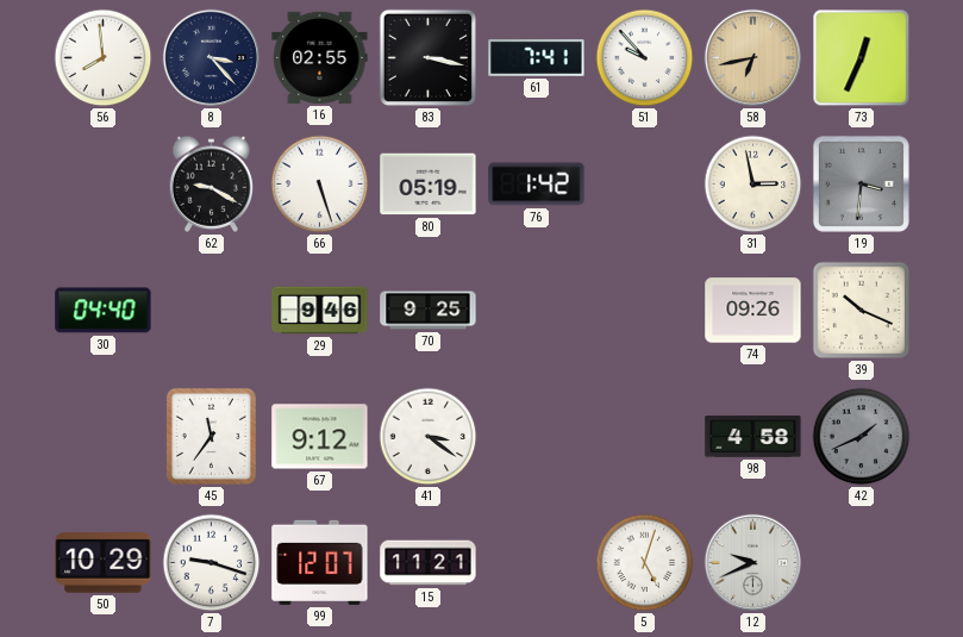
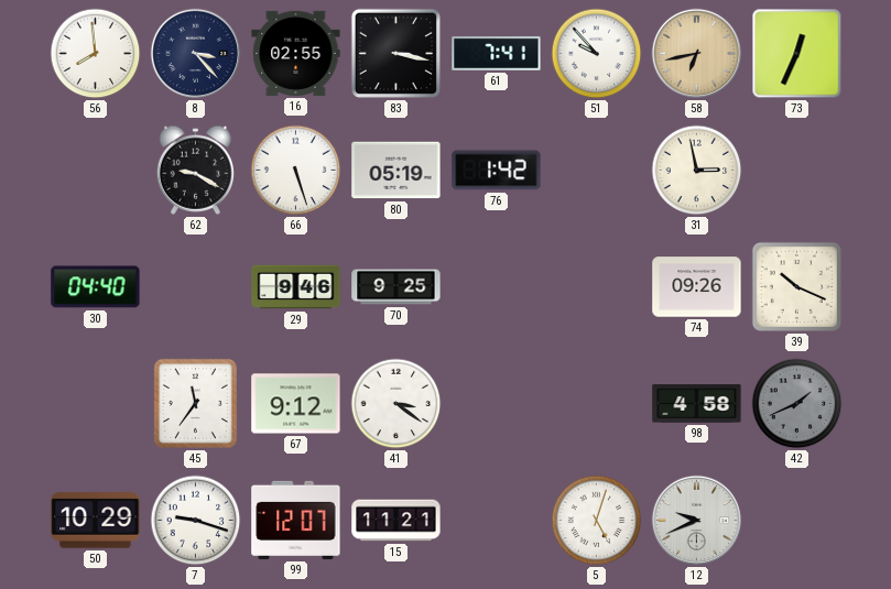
19: 3:31 -> none (861, 183)
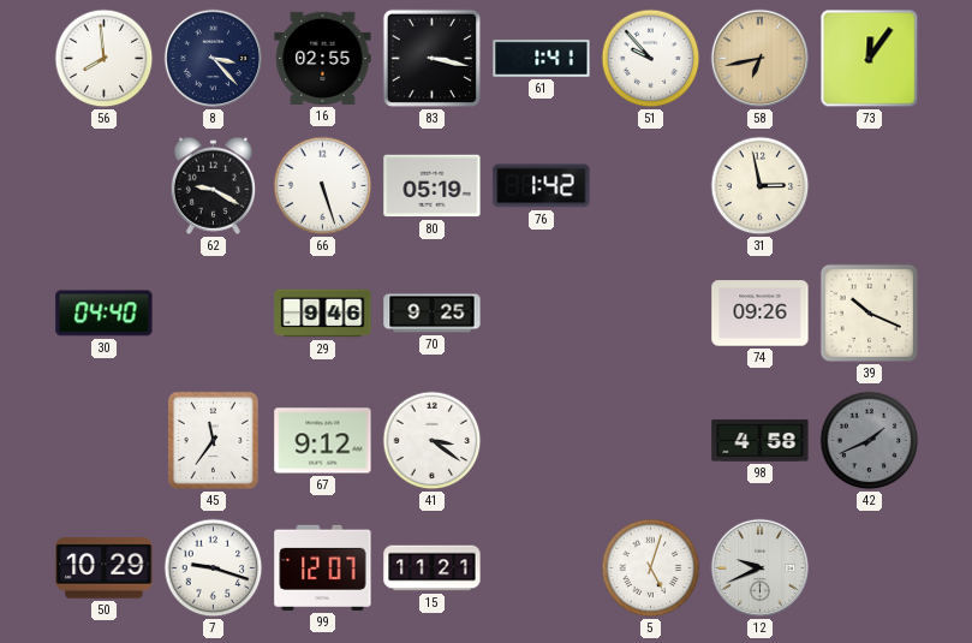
61: 7:41 -> 1:41 (542, 58)
73: 12:34 -> 12:06 (870, 59)
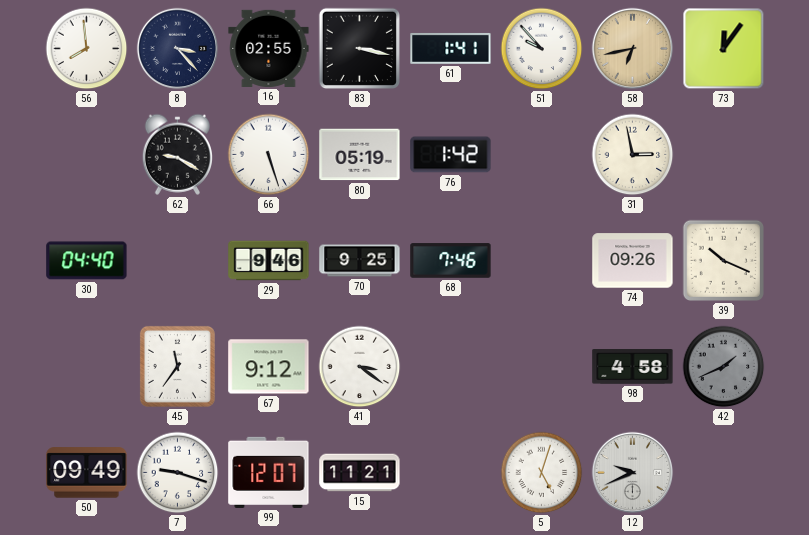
68: none -> 7:46 (451, 261)
50: 10:29 -> 09:49 (87, 473)
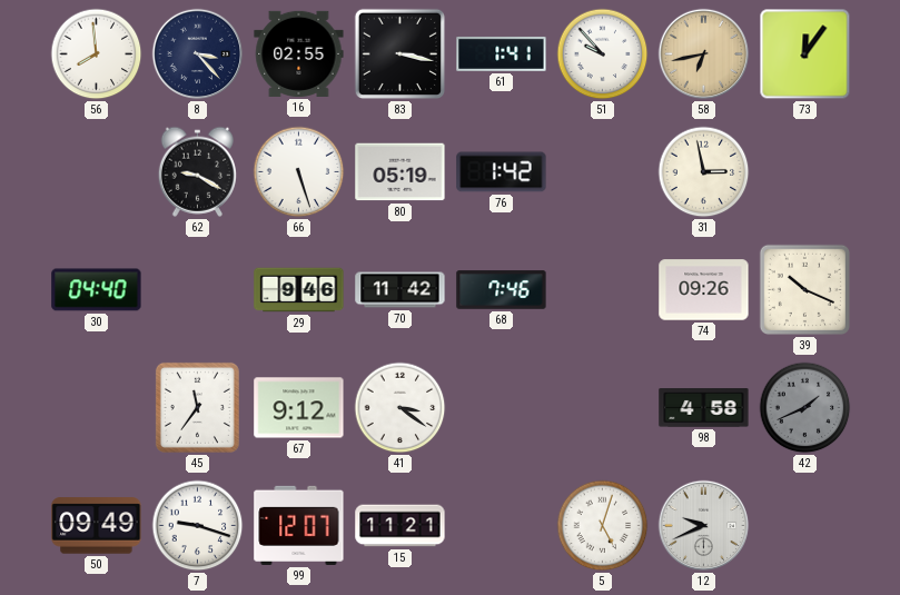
70: 9:25 -> 11:42 (400, 290)
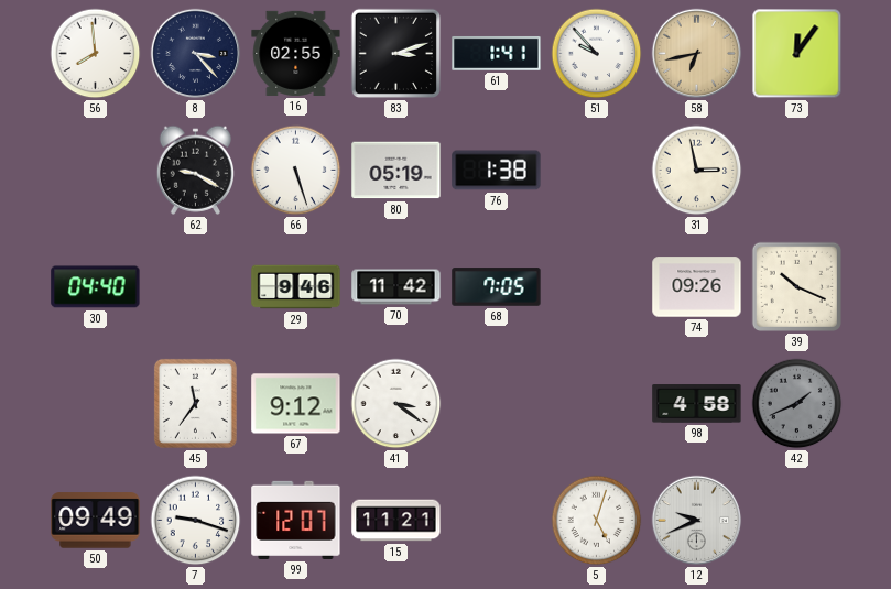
83: 3:17 -> 3:12 (395, 53)
76: 1:42 -> 1:38 (497, 171)
68: 7:46 -> 7:05 (497, 287)
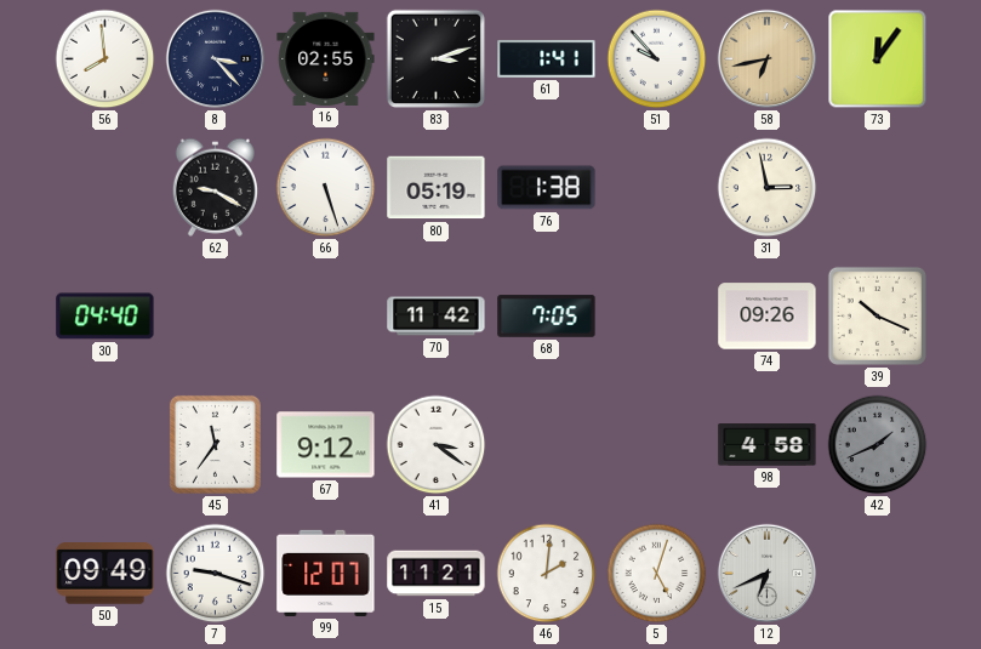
29: 9:46 -> none (296, 287)
46: none -> 2:01 (547, 574)
12: 9:41 -> 6:41 (768, 574)
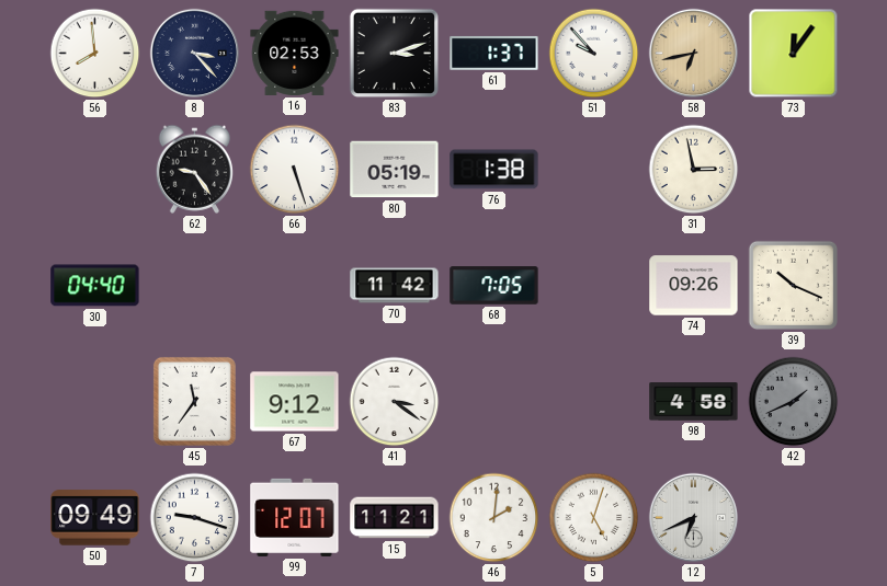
16: 02:55 -> 02:53 (295, 53)
61: 1:41 -> 1:37 (494, 53)
62: 9:20 -> 9:24 (194, 169)
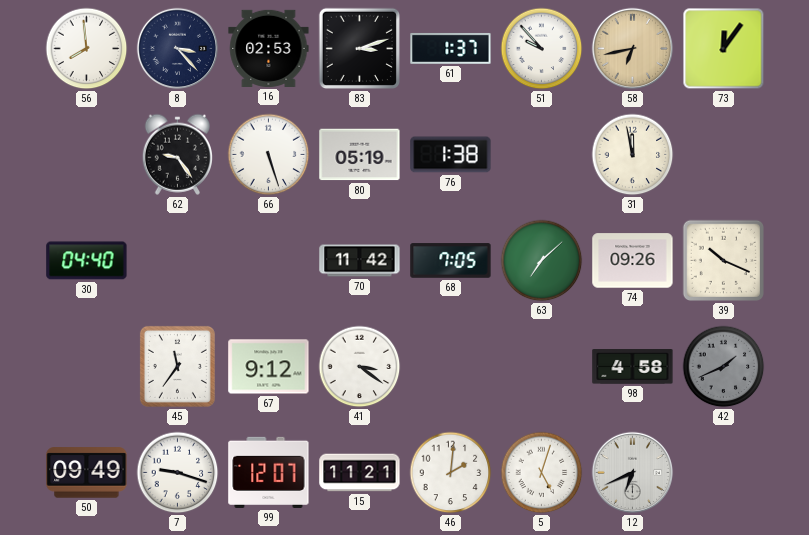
31: 2:58 -> 11:58 (633, 155)
63: none -> 7:08 (542, 261)
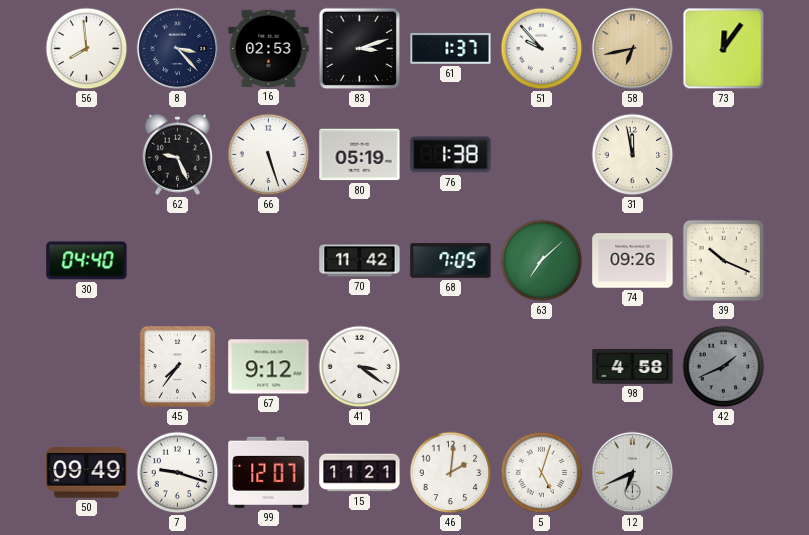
62: 9:24 -> 9:26 (177, 154)
45: 11:36 -> 7:36 (177, 366)
